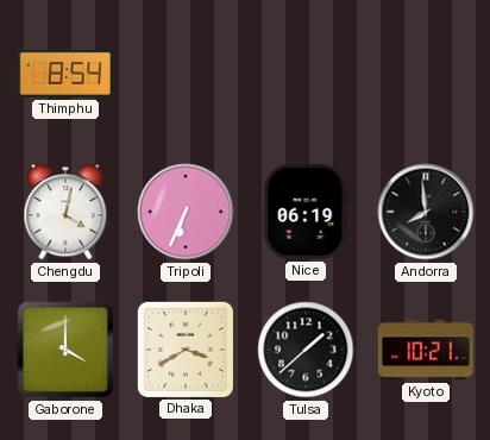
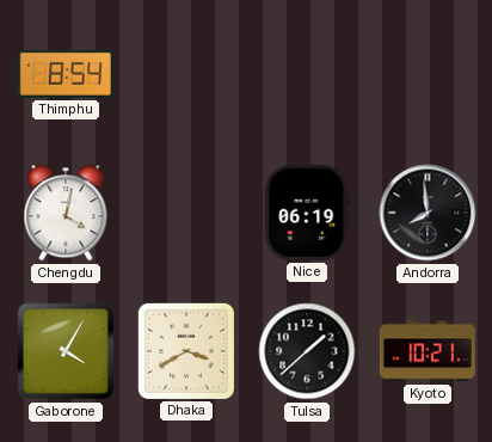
Tripoli: 6:34 -> none (186, 212)
Gaborone: 4:00 -> 4:05 (66, 351)
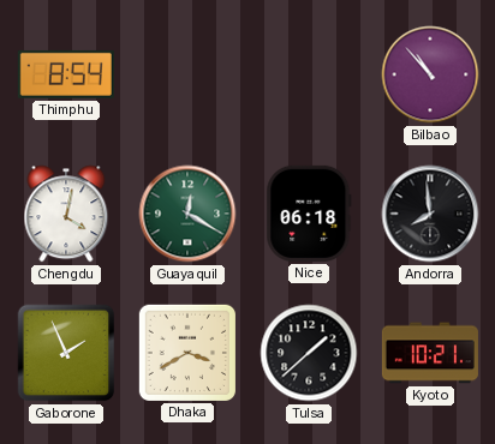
Bilbao: none -> 10:53 (430, 74)
Guayaquil: none -> 12:20 (187, 214)
Nice: 06:19 -> 06:18 (309, 214)
Gaborone: 4:05 -> 1:56 (66, 353)
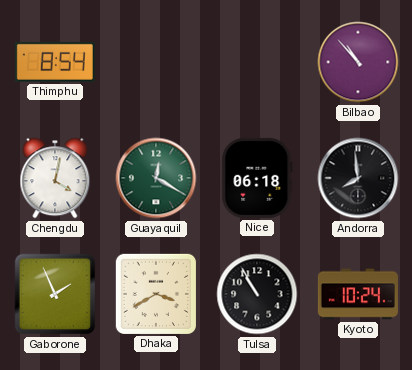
Tulsa: 1:38 -> 10:55 (257, 294)
Kyoto: 10:21 -> 10:24 (358, 294)
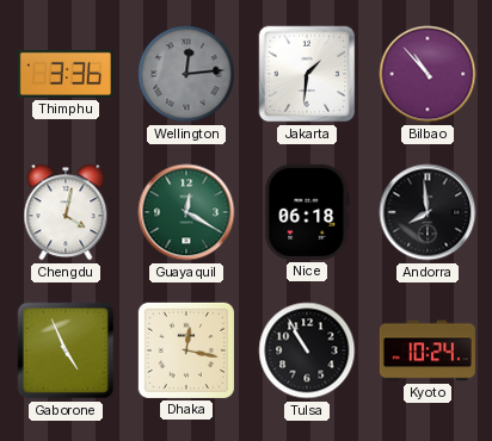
Thimphu: 8:54 -> 3:36 (66, 74)
Wellington: none -> 12:14 (186, 74)
Jakarta: none -> 1:31 (307, 74)
Gaborone: 1:56 -> 4:56 (66, 350)
Dhaka: 3:40 -> 12:17 (186, 350)
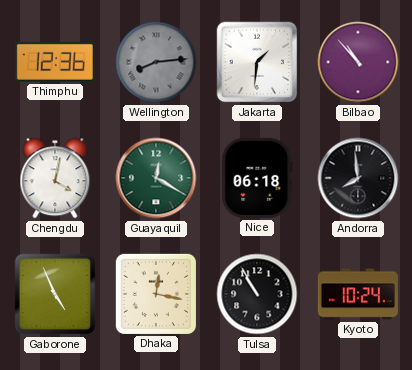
Thimphu: 3:36 -> 12:36 (55, 62)
Wellington: 12:14 -> 8:14 (156, 62)
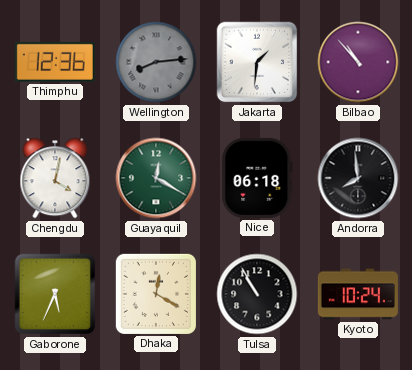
Gaborone: 4:56 -> 5:34 (55, 294)
Dhaka: 12:17 -> 12:20 (156, 294)
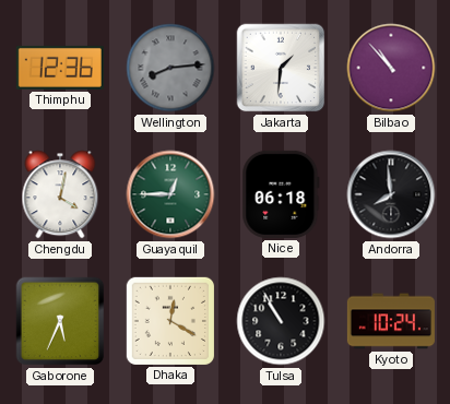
Guayaquil: 12:20 -> 12:45 (170, 194)
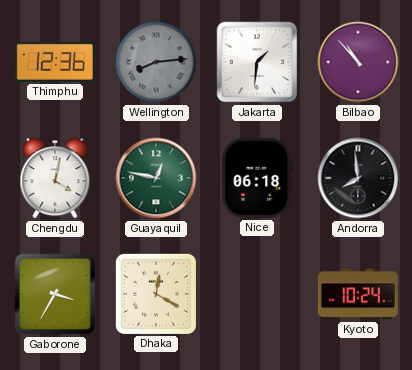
Guayaquil: 12:45 -> 12:47 (156, 178)
Gaborone: 5:34 -> 3:35 (55, 294)
Tulsa: 10:55 -> none (281, 321)
